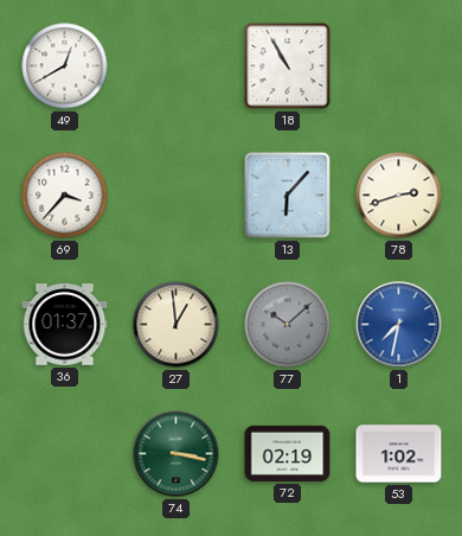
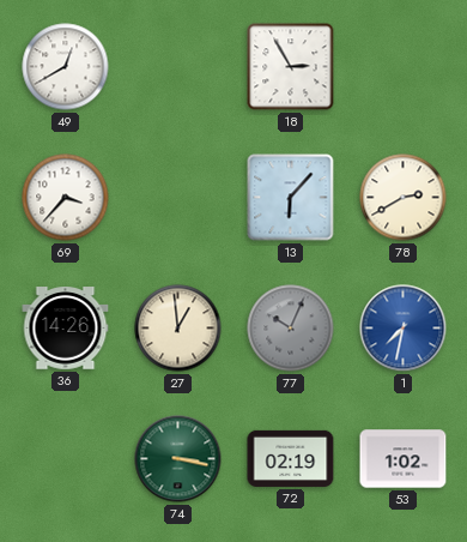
18: 10:55 -> 2:55 (291, 67)
78: 2:42 -> 2:40 (404, 198)
36: 01:37 -> 14:26 (66, 329)
77: 10:08 -> 10:04 (291, 329)
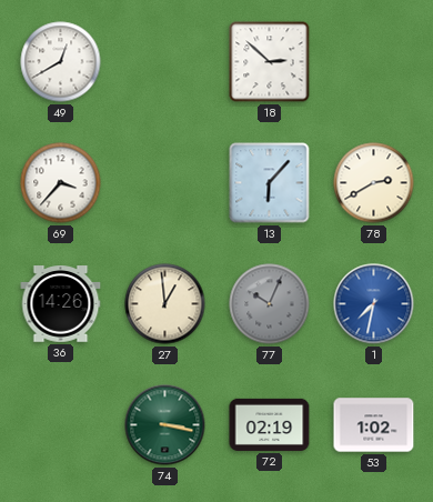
18: 2:55 -> 2:52 (270, 62)
